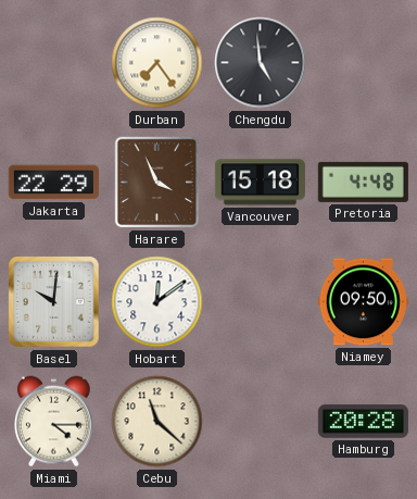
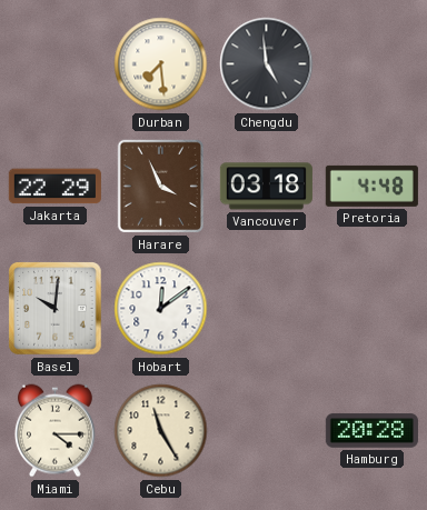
Durban: 7:24 -> 7:29 (161, 64)
Vancouver: 15:18 -> 03:18 (266, 187)
Niamey: 09:50 -> none (363, 302)
Cebu: 11:22 -> 11:25 (161, 431)
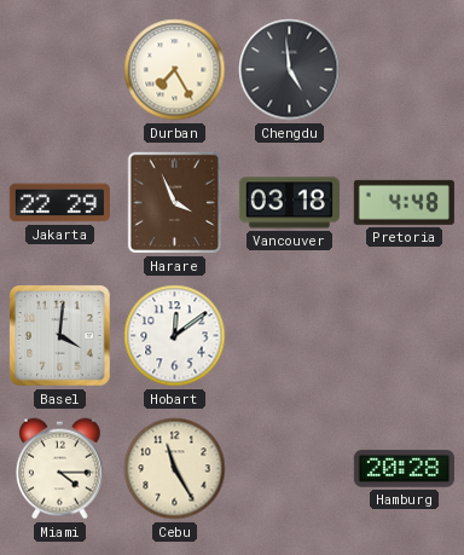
Durban: 7:29 -> 7:25 (175, 70)
Basel: 10:01 -> 4:01 (60, 336)
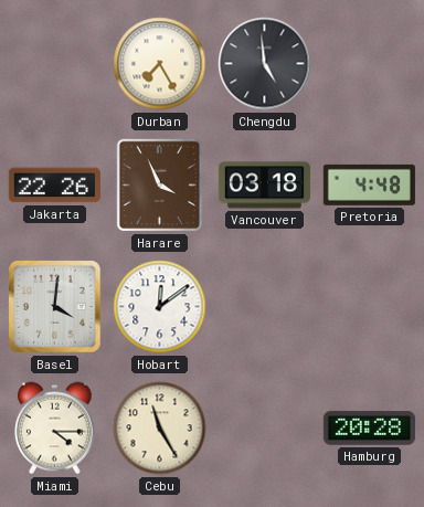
Jakarta: 22:29 -> 22:26 (54, 186)
